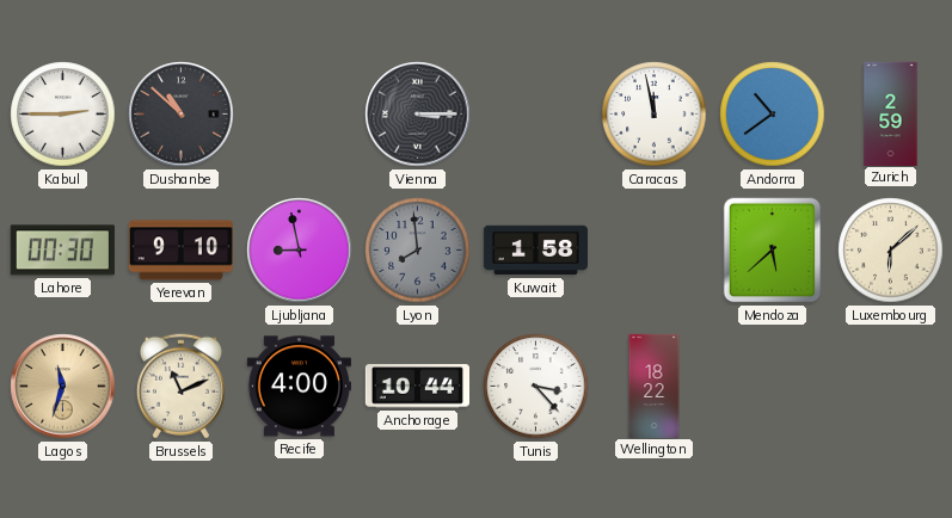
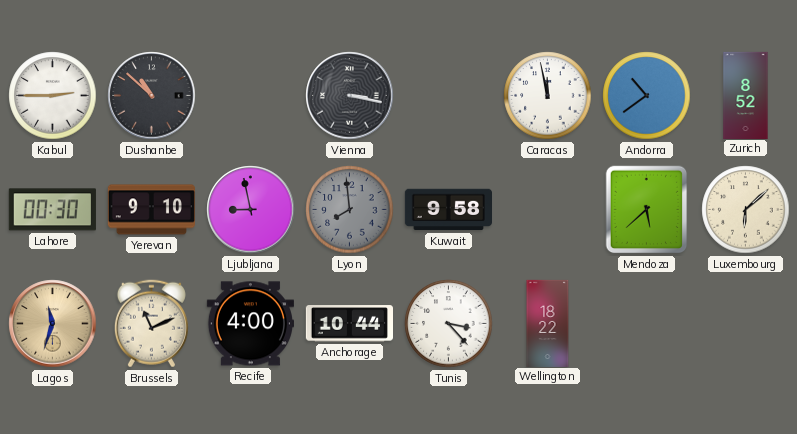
Vienna: 3:15 -> 3:17 (350, 96)
Zurich: 2:59 -> 8:52 (746, 95)
Kuwait: 1:58 -> 9:58 (448, 210)
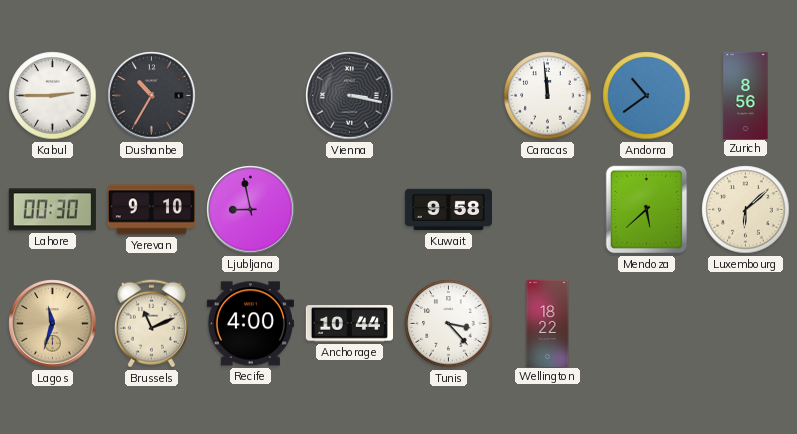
Dushanbe: 10:52 -> 10:35 (152, 96)
Caracas: 11:58 -> 11:59 (548, 96)
Zurich: 8:52 -> 8:56 (746, 95)
Lyon: 7:59 -> none (350, 210)
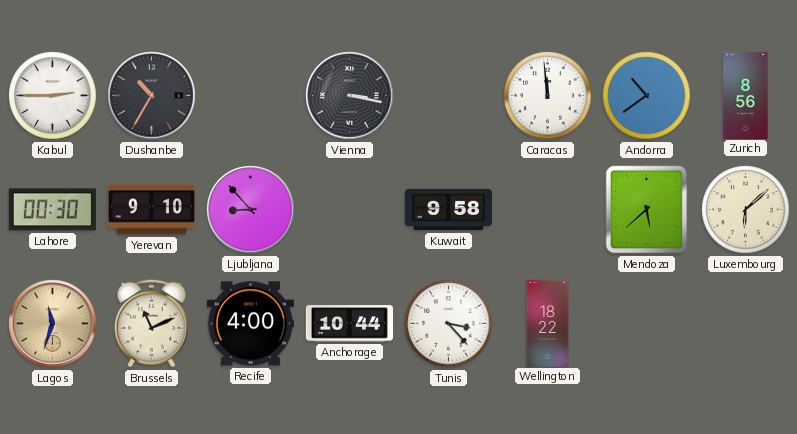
Ljubljana: 8:58 -> 8:53 (251, 210)
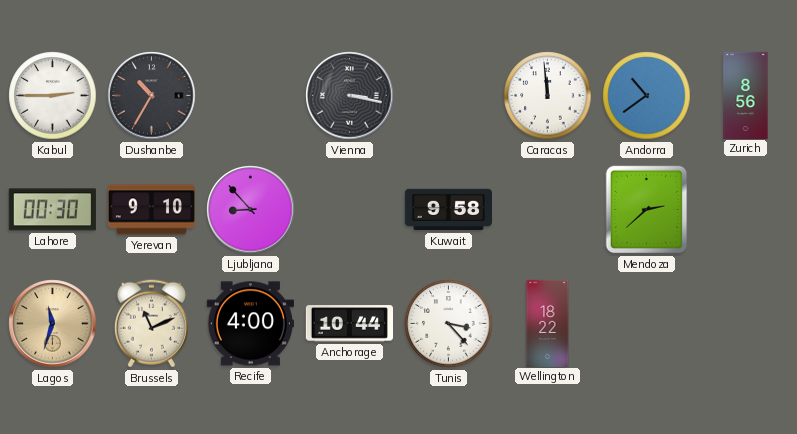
Mendoza: 5:38 -> 2:38 (647, 210)
Luxembourg: 6:08 -> none (746, 210)
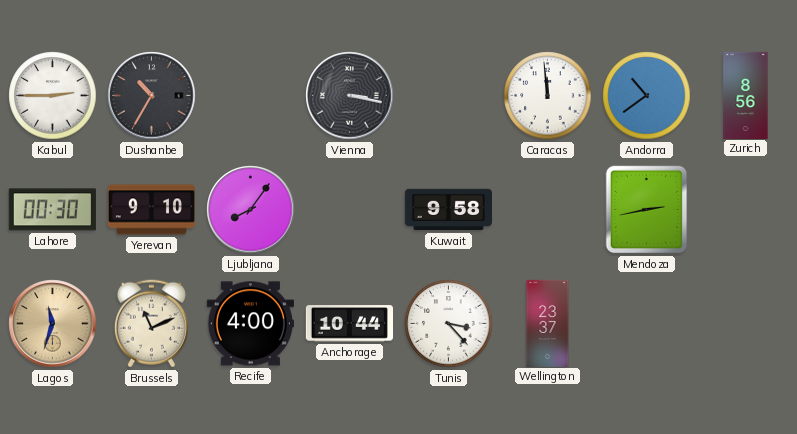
Ljubljana: 8:53 -> 8:06 (251, 210)
Mendoza: 2:38 -> 2:43 (647, 210)
Wellington: 18:22 -> 23:37 (548, 323)
